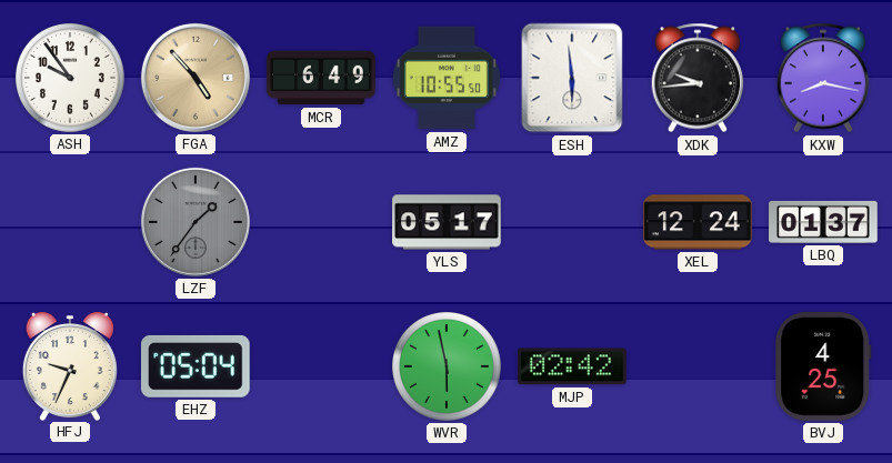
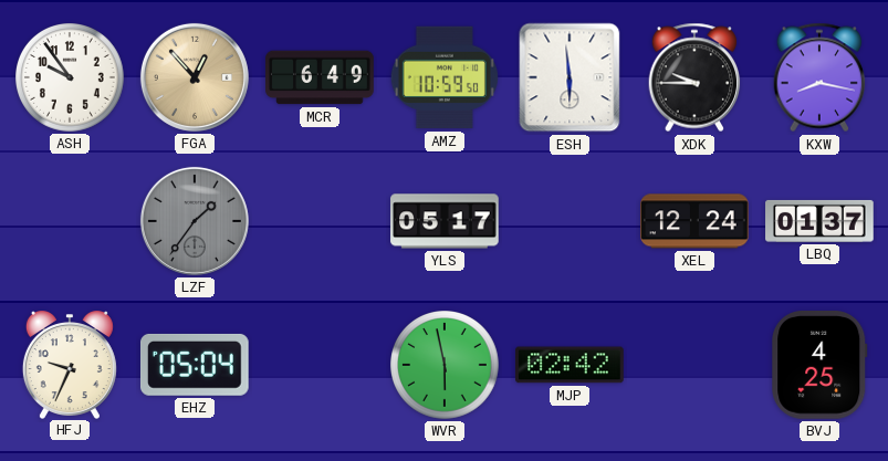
FGA: 4:53 -> 12:53 (195, 77)
AMZ: 10:55 -> 10:59 (445, 77)
XDK: 9:44 -> 9:45 (694, 77)
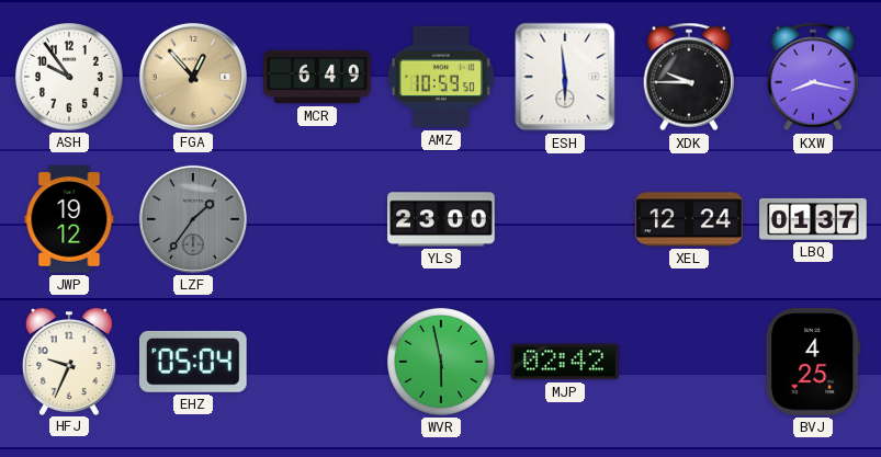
JWP: none -> 19:12 (69, 219)
YLS: 05:17 -> 23:00 (441, 219)
